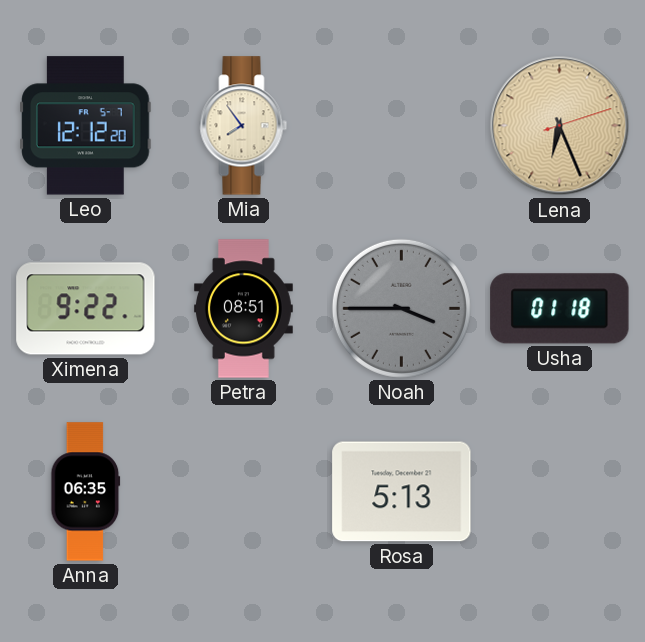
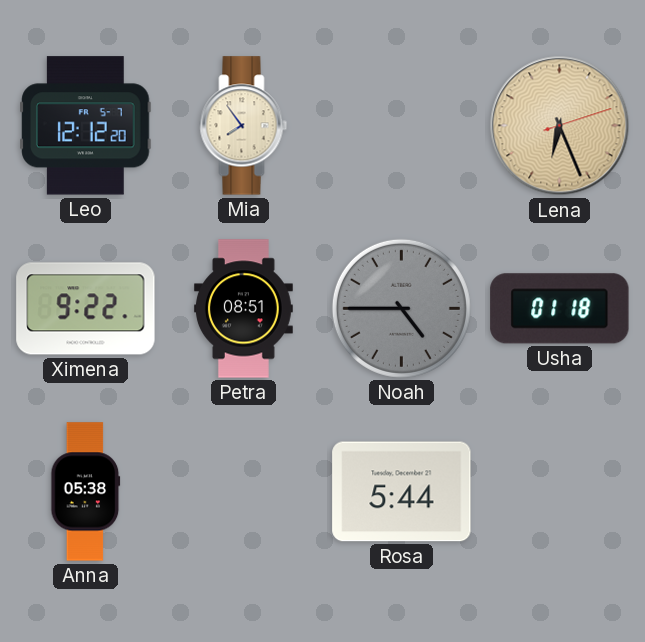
Noah: 3:45 -> 4:45 (401, 308)
Anna: 06:35 -> 05:38 (86, 492)
Rosa: 5:13 -> 5:44 (402, 492)
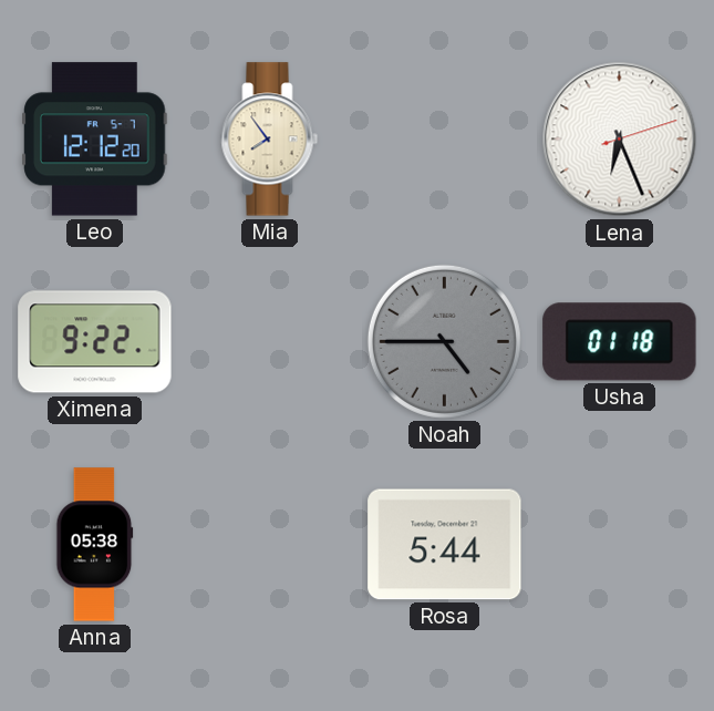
Lena dial: champagne -> white (620, 140)
Petra: 08:51 -> none (243, 309)
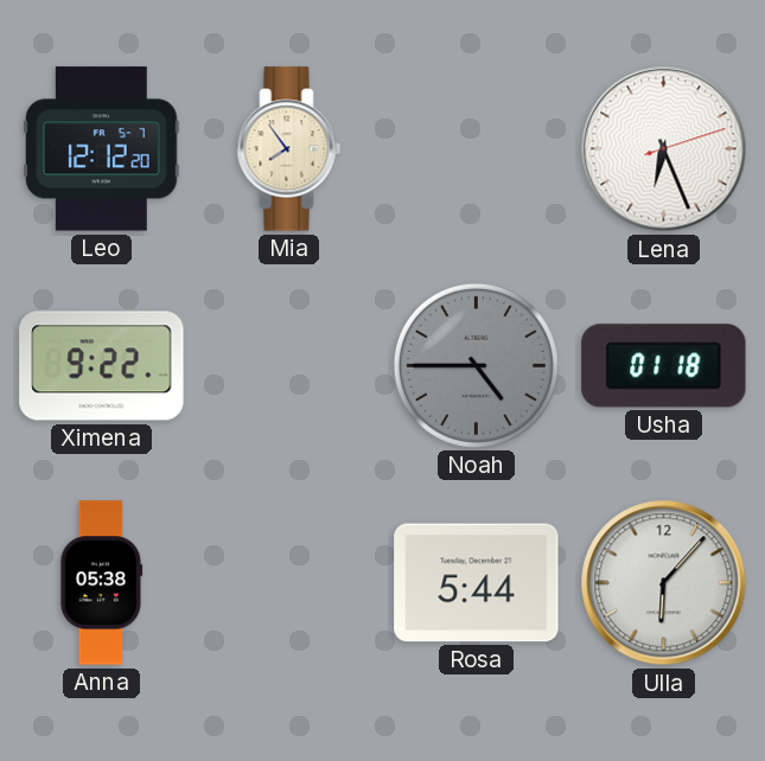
Ulla: none -> 6:07 (664, 583)
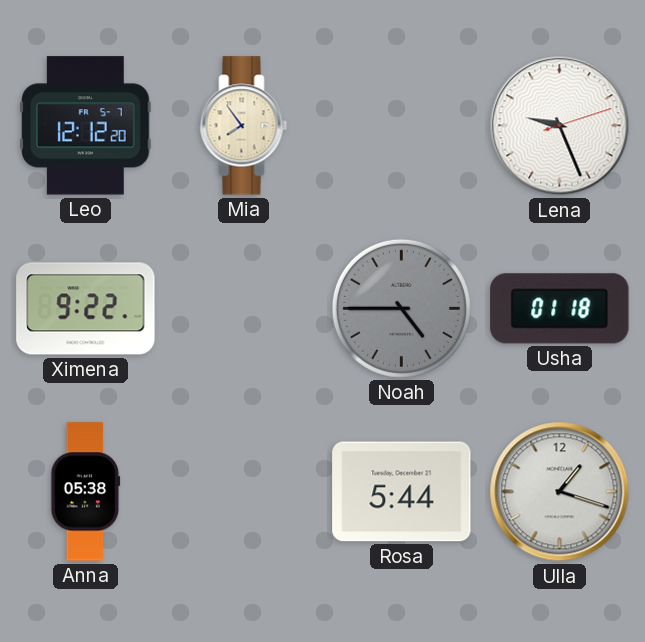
Lena: 6:26 -> 9:26 (560, 126)
Ulla: 6:07 -> 1:18 (560, 492)
